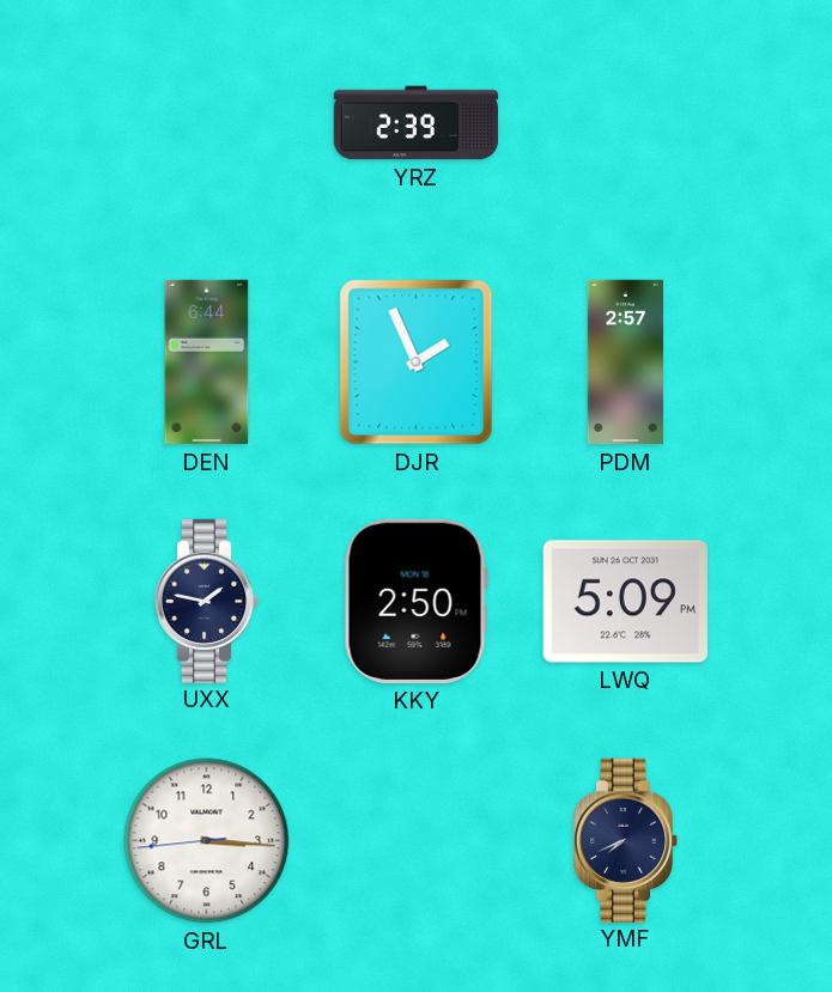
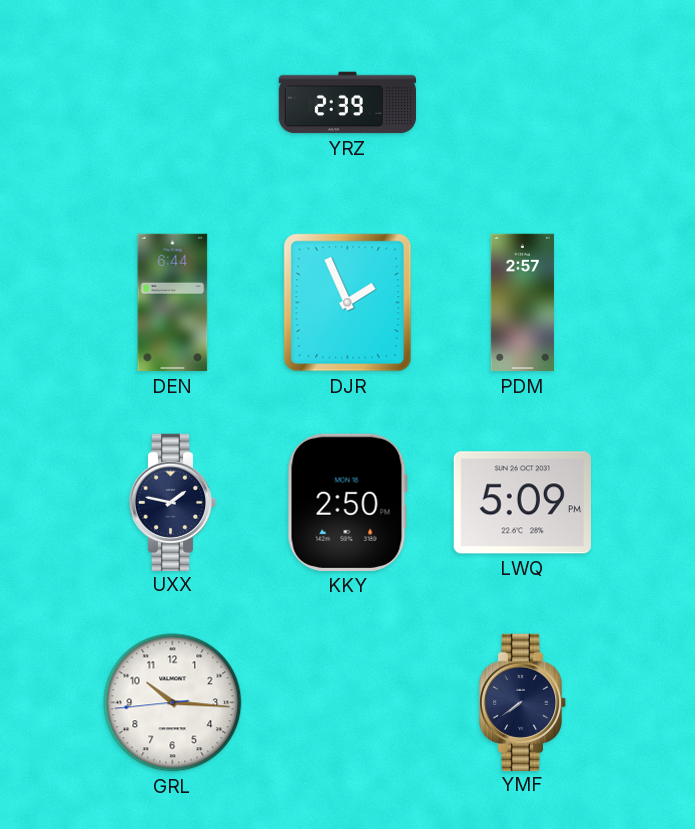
GRL: 3:15 -> 10:15 (173, 703)
YMF: 7:41 -> 7:39 (523, 702)
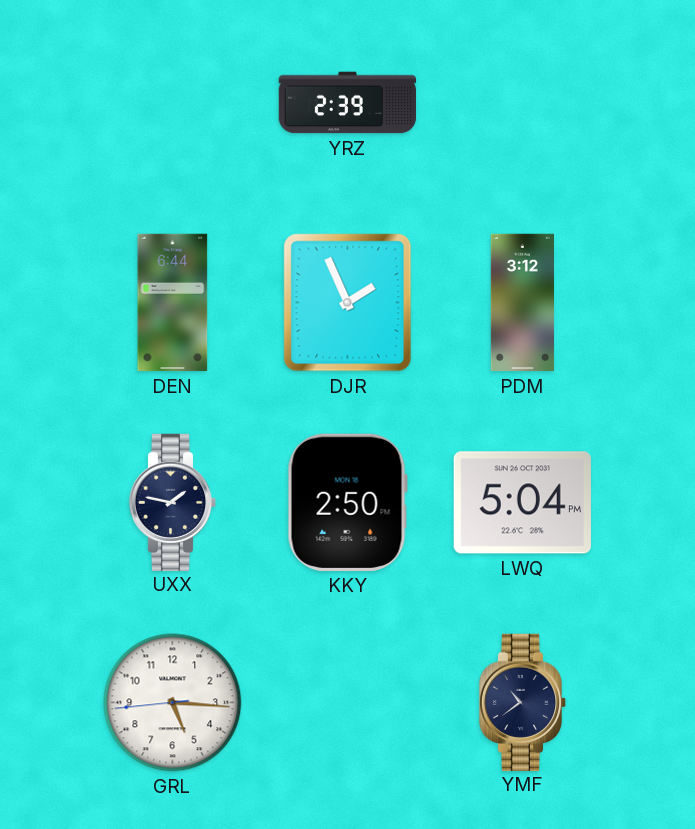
PDM: 2:57 -> 3:12 (522, 303)
LWQ: 5:09 -> 5:04 (522, 503)
GRL: 10:15 -> 5:15 (173, 703)
YMF: 7:39 -> 10:39 (523, 702)
